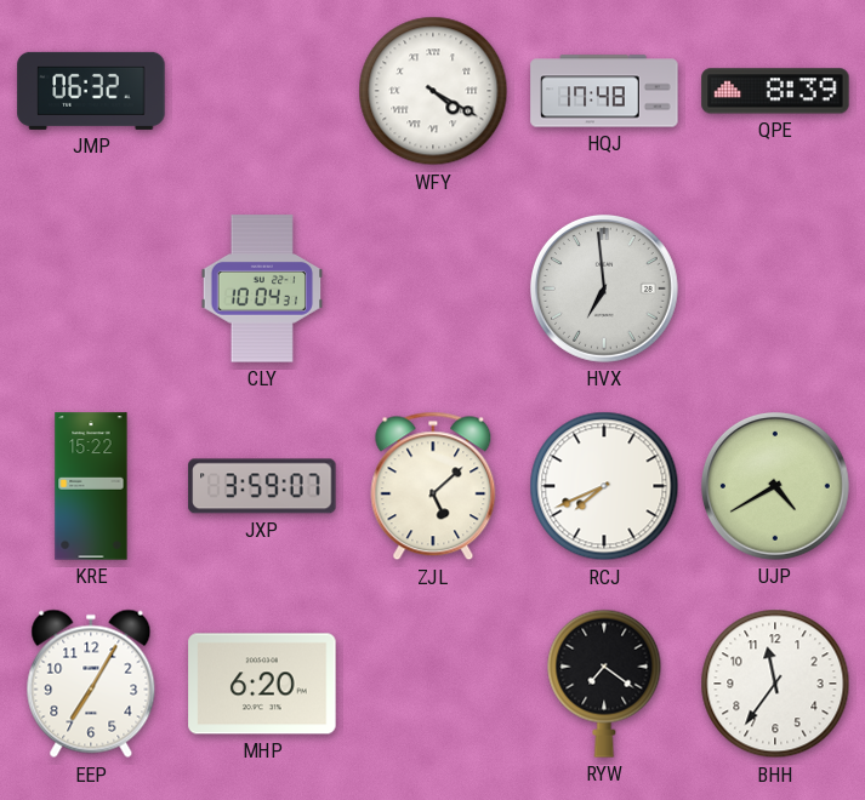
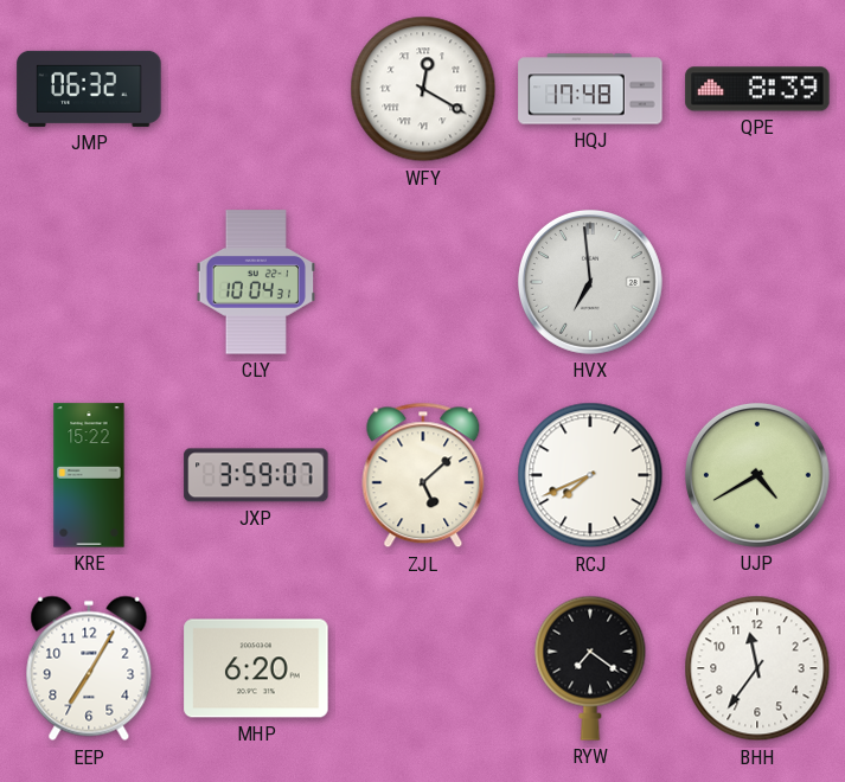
WFY: 4:20 -> 12:20 (423, 89)
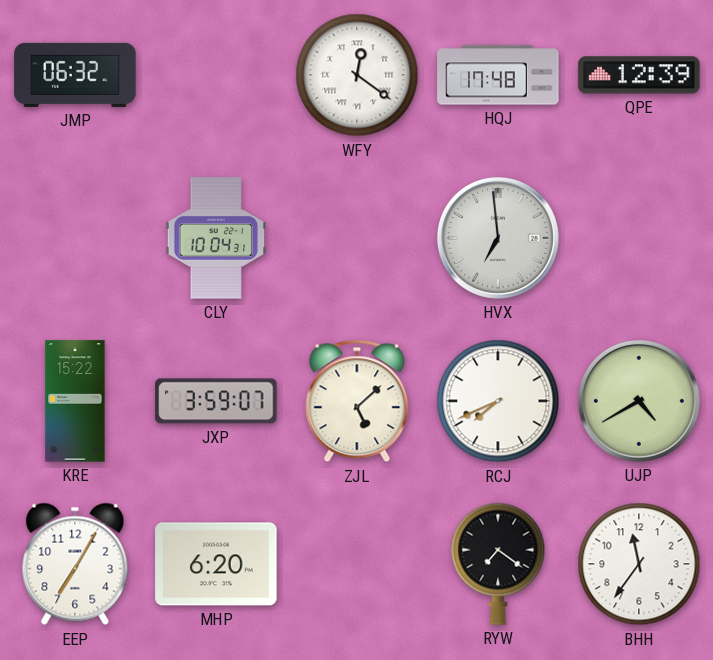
WFY: 12:20 -> 12:21 (357, 75)
QPE: 8:39 -> 12:39 (639, 75)
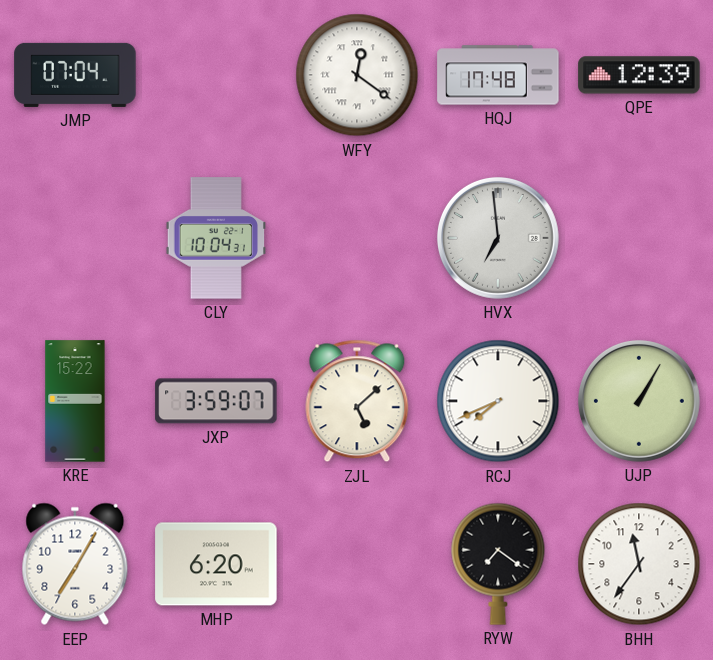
JMP: 06:32 -> 07:04 (75, 75)
UJP: 4:40 -> 1:05 (639, 401)
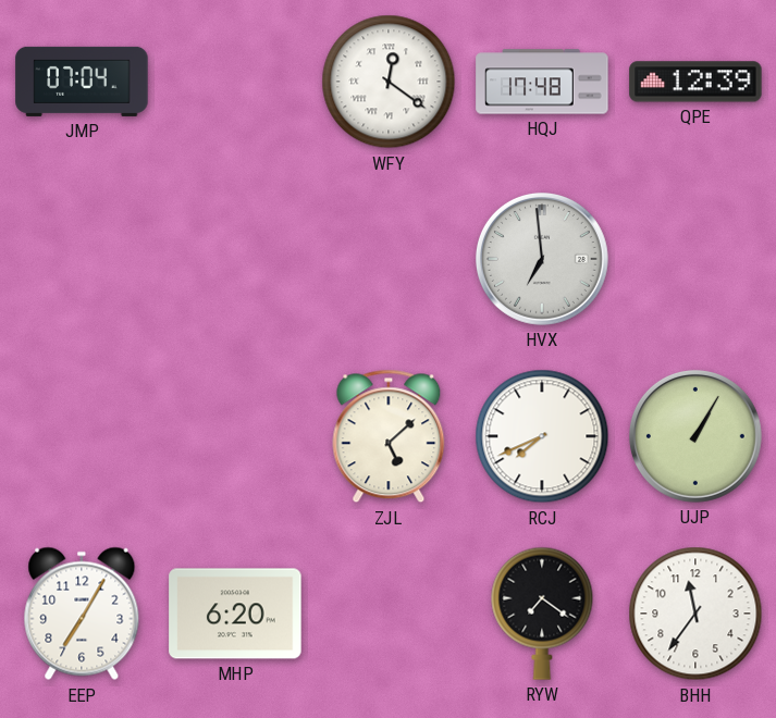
CLY: 10:04 -> none (215, 238)
KRE: 15:22 -> none (75, 401)
JXP: 3:59 -> none (216, 401)
